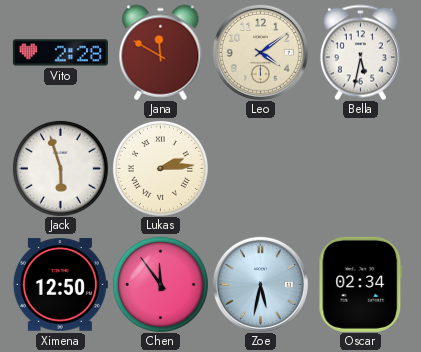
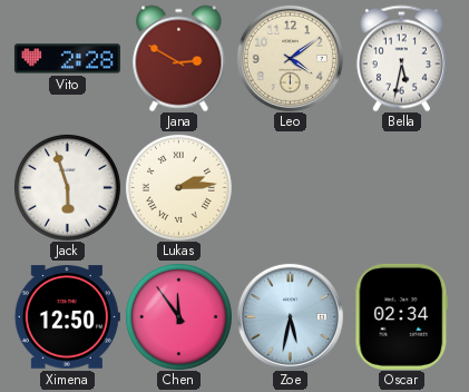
Jana: 11:50 -> 2:50 (179, 58)
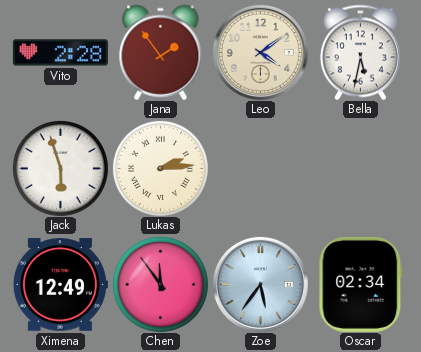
Jana: 2:50 -> 1:54 (161, 52)
Ximena: 12:50 -> 12:49 (60, 285)
Zoe: 5:32 -> 5:36 (260, 284)
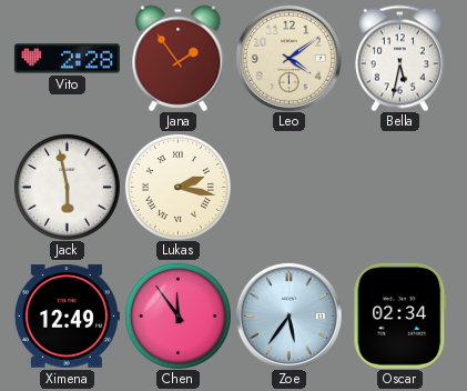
Jack: 5:57 -> 5:58 (67, 187)
Lukas: 2:14 -> 2:17 (177, 187)
